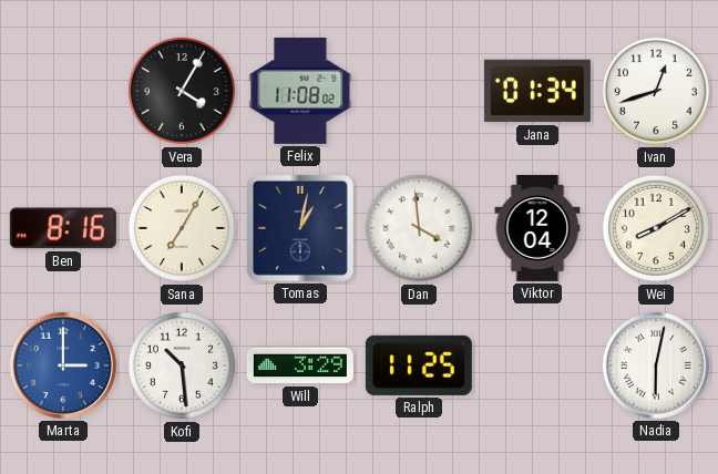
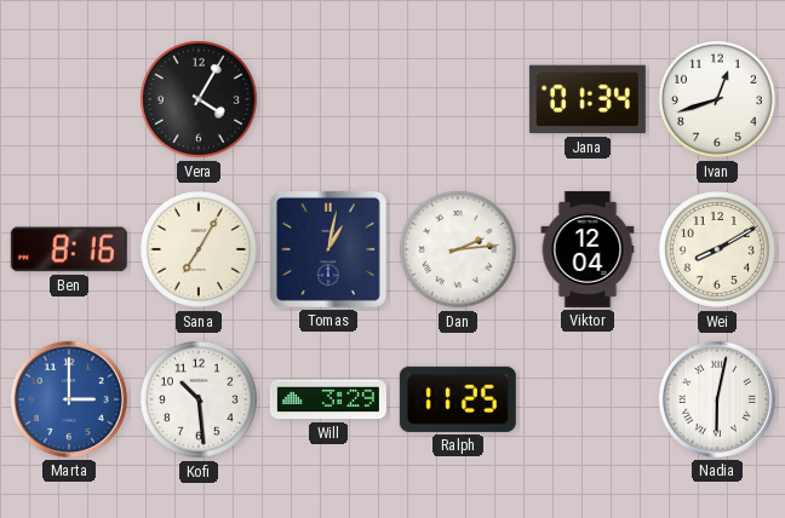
Felix: 11:08 -> none (300, 91)
Dan: 3:59 -> 2:14 (458, 249)
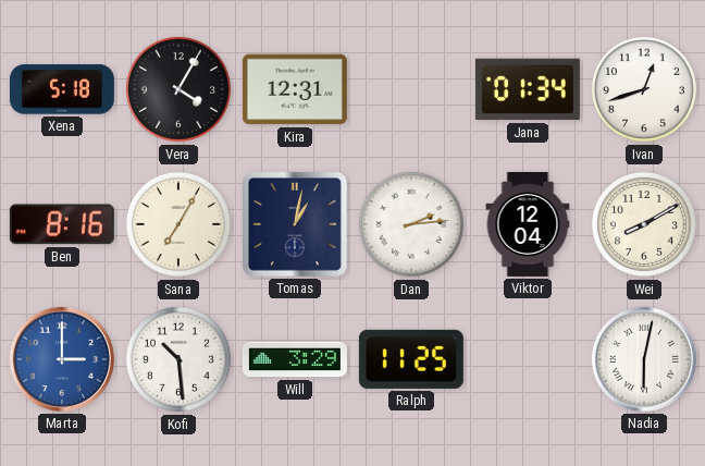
Xena: none -> 5:18 (62, 89)
Kira: none -> 12:31 (295, 89)
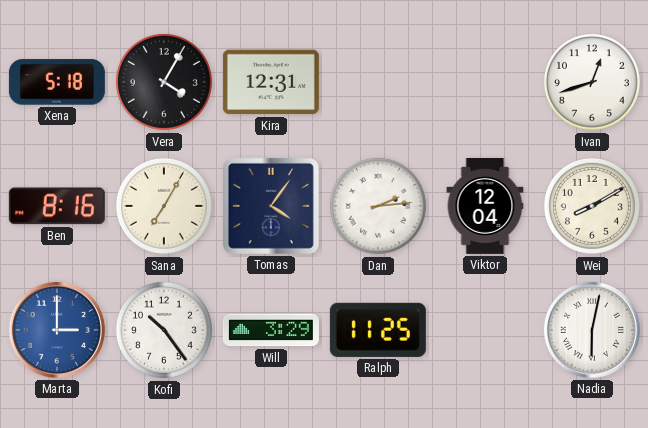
Jana: 01:34 -> none (528, 89)
Tomas: 1:02 -> 4:06 (271, 206)
Kofi: 10:29 -> 10:24 (164, 330)
